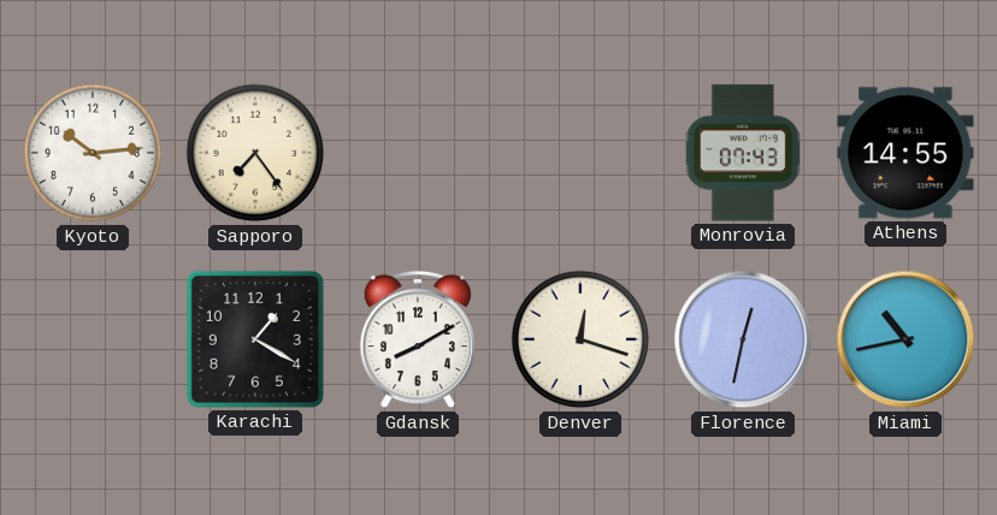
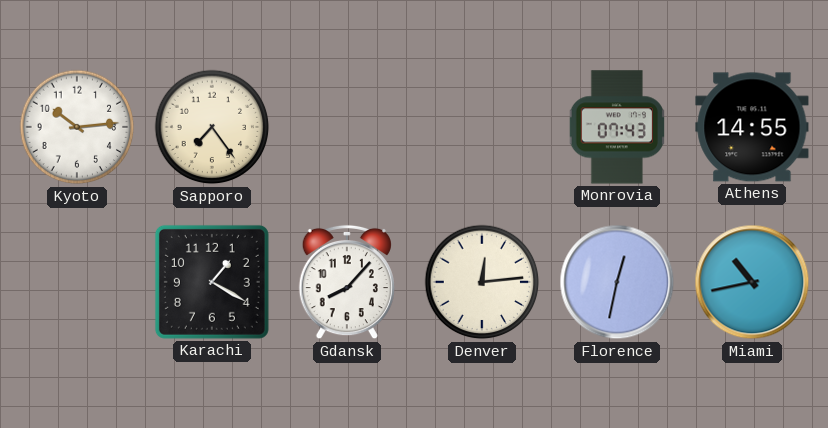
Gdansk: 8:10 -> 8:07 (347, 282)
Denver: 12:18 -> 12:14 (482, 282)
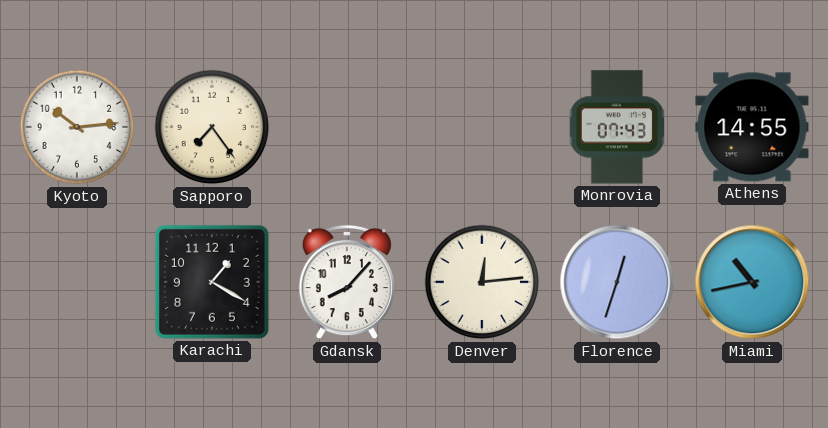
Florence: 12:32 -> 12:33 (617, 282)
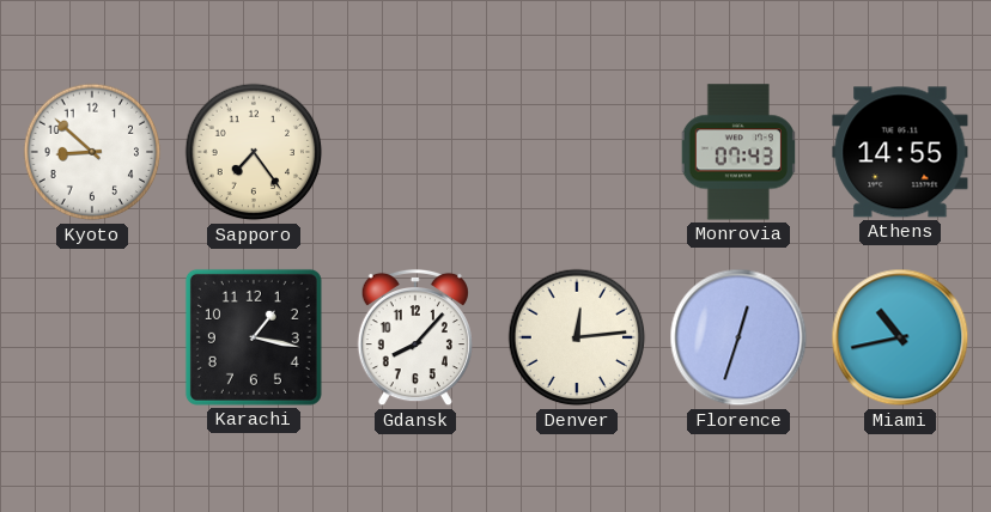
Kyoto: 10:14 -> 8:52 (92, 152)
Karachi: 1:20 -> 1:17 (254, 337)
